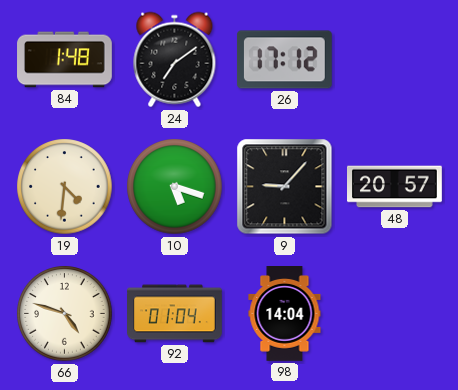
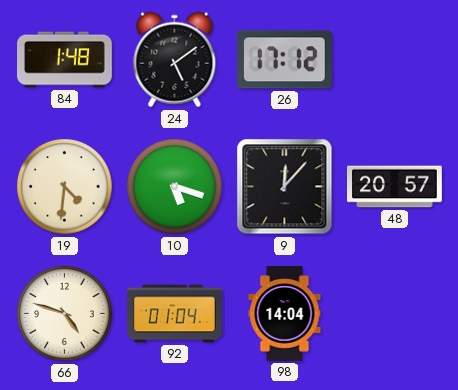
24: 7:09 -> 5:09 (175, 60)
9: 9:07 -> 12:07 (285, 187)
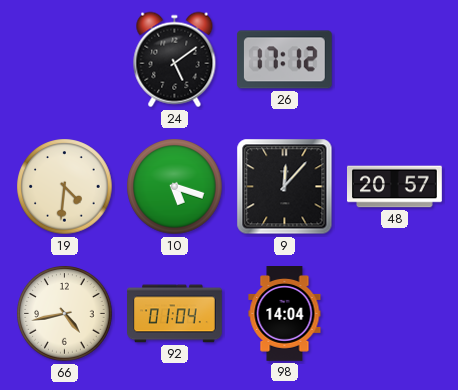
84: 1:48 -> none (65, 60)
66: 4:48 -> 4:43 (65, 314)
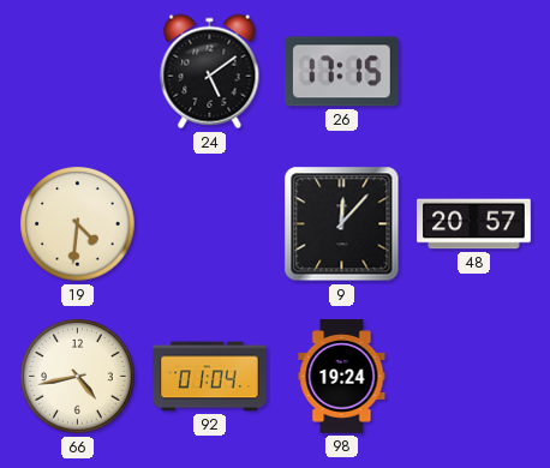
26: 17:12 -> 17:15 (341, 72)
10: 5:18 -> none (175, 187)
98: 14:04 -> 19:24 (342, 377)
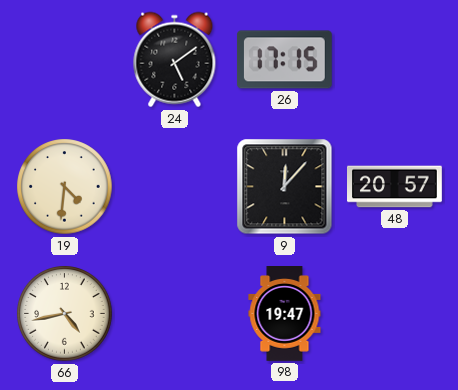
92: 01:04 -> none (210, 377)
98: 19:24 -> 19:47 (285, 314)
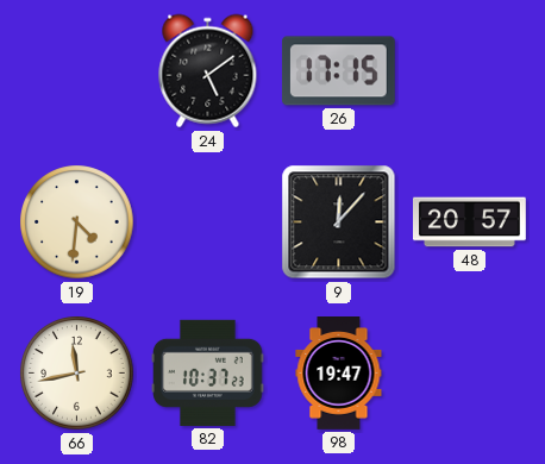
66: 4:43 -> 11:43 (77, 374)
82: none -> 10:37 (208, 372)
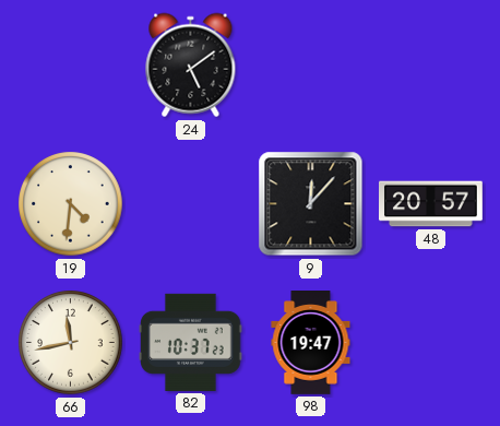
26: 17:15 -> none (338, 71)
